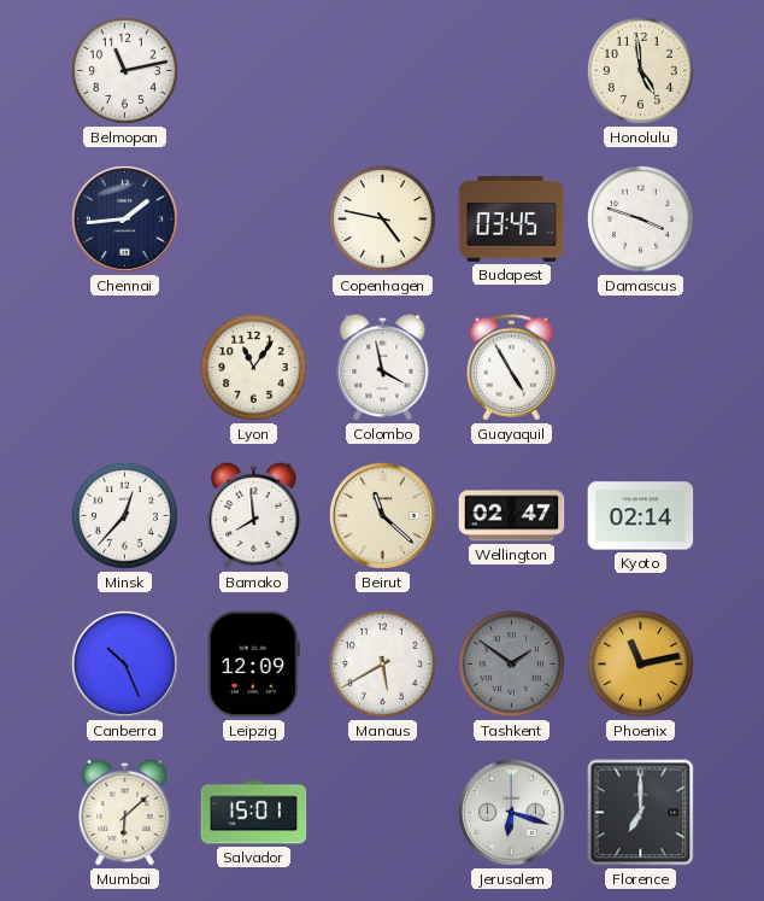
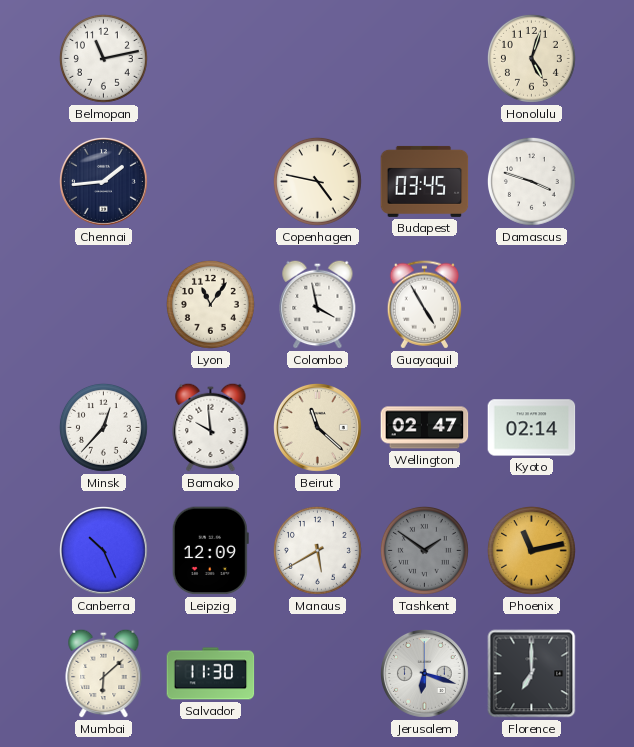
Honolulu: 4:59 -> 5:03 (531, 58)
Bamako: 7:59 -> 9:59 (211, 427)
Salvador: 15:01 -> 11:30 (211, 674)
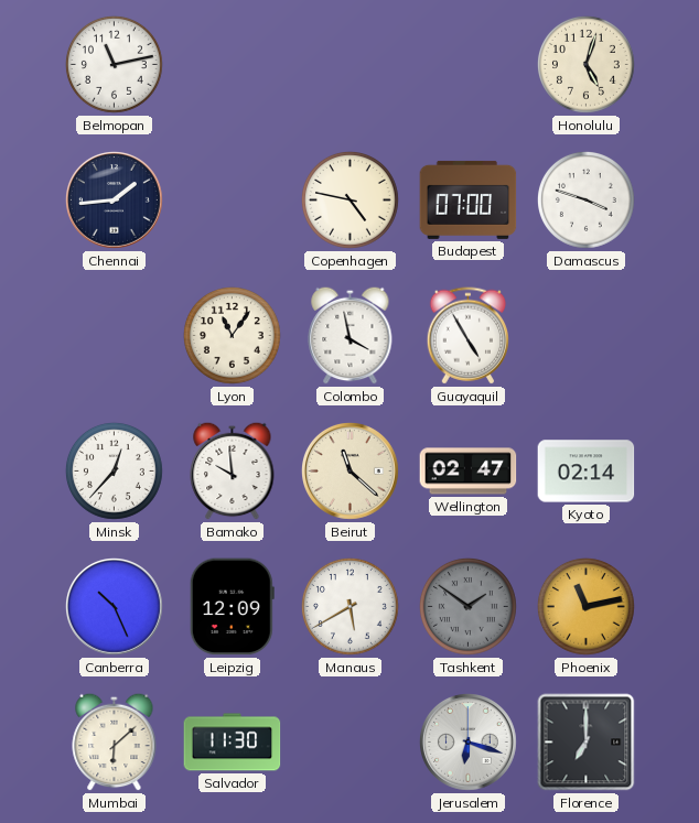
Budapest: 03:45 -> 07:00 (469, 199)
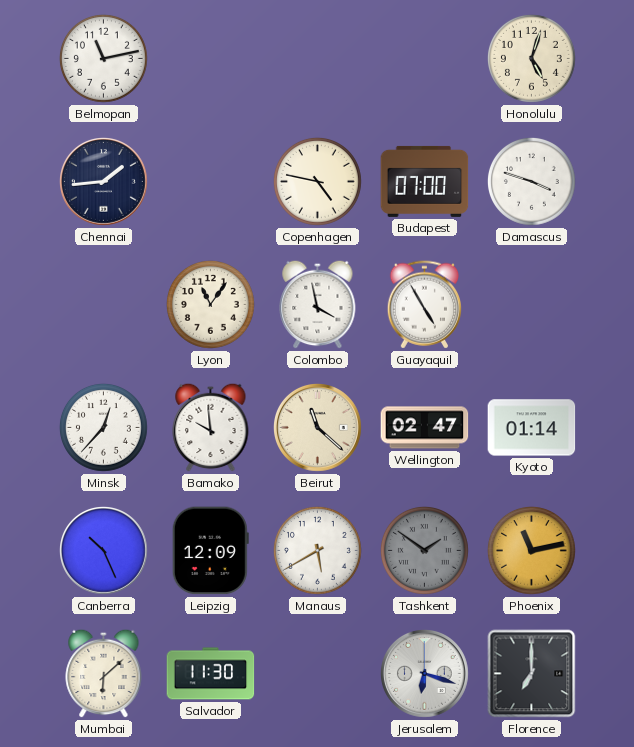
Kyoto: 02:14 -> 01:14 (532, 428)
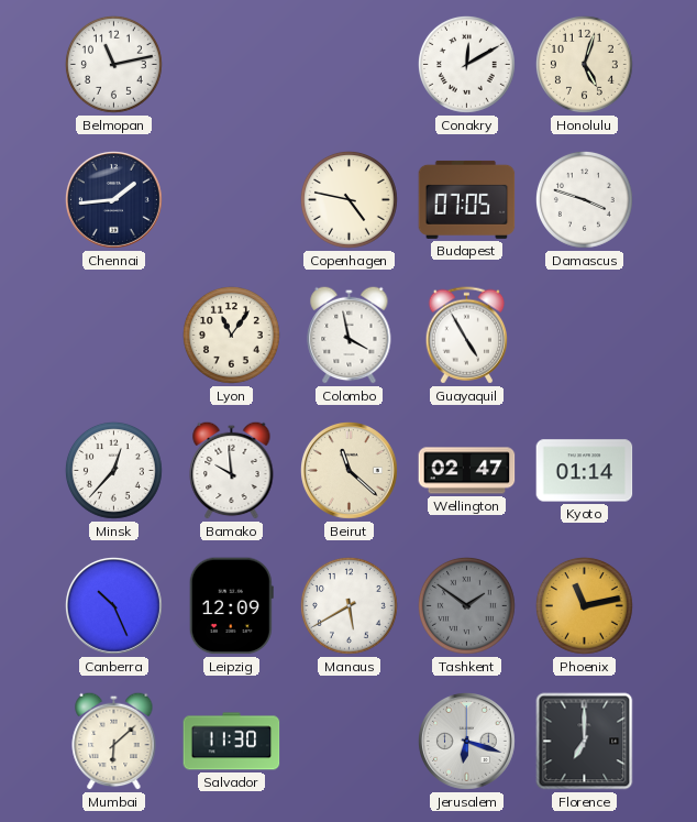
Conakry: none -> 12:10 (466, 64)
Budapest: 07:00 -> 07:05 (467, 199)
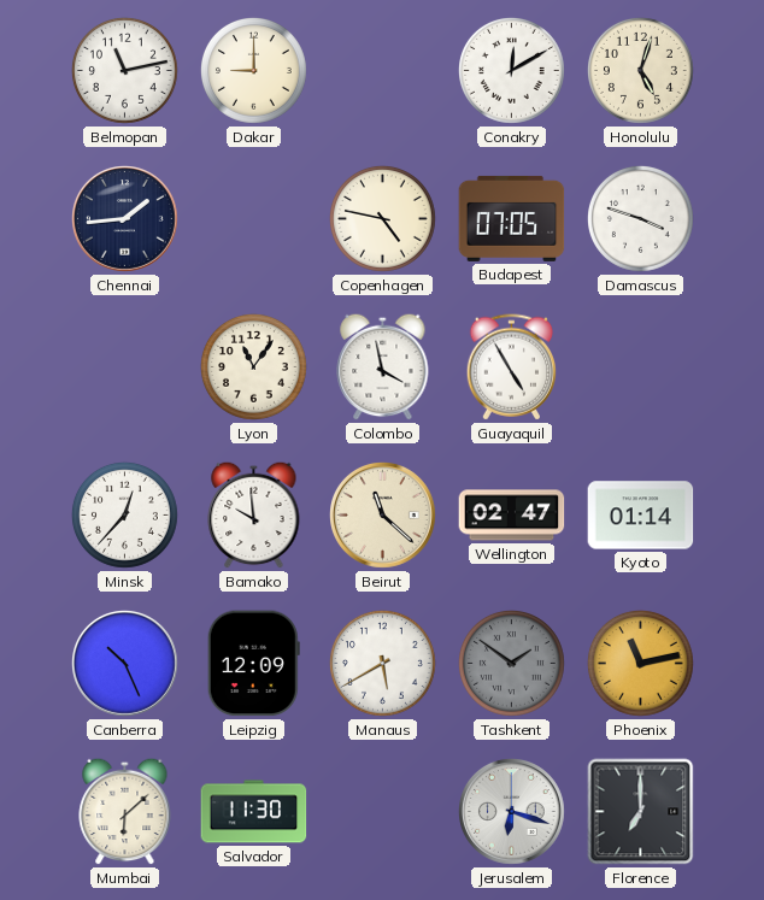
Dakar: none -> 9:00 (253, 70)
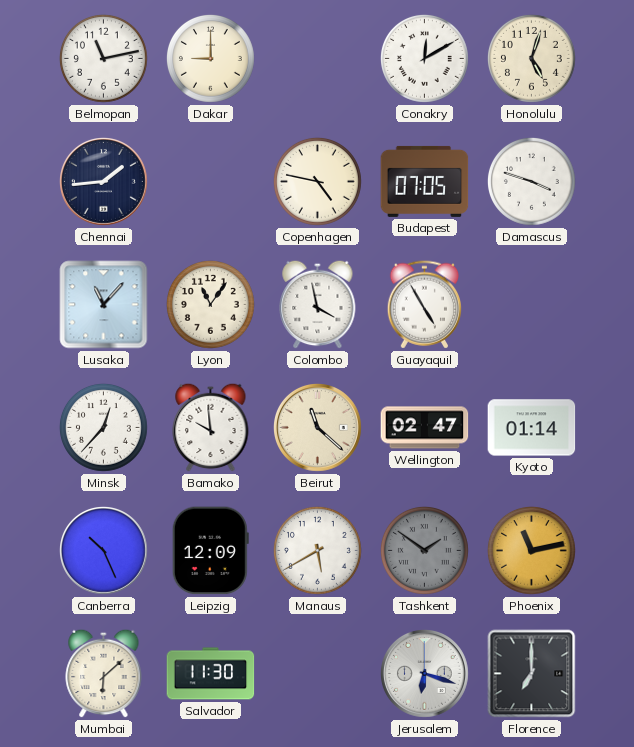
Lusaka: none -> 11:07 (104, 305)
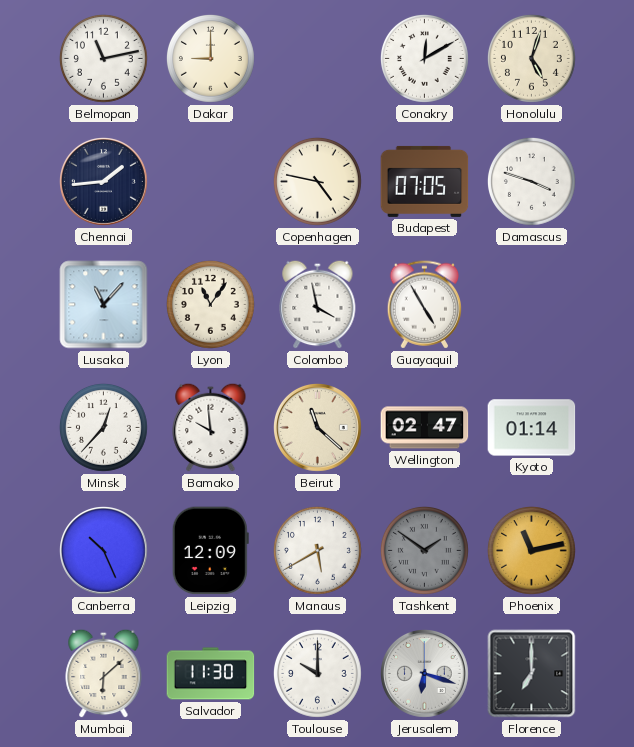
Toulouse: none -> 10:00 (317, 673)
